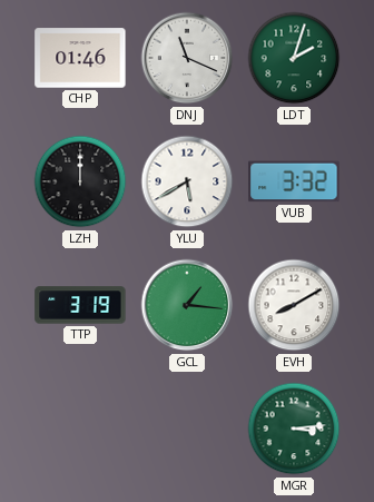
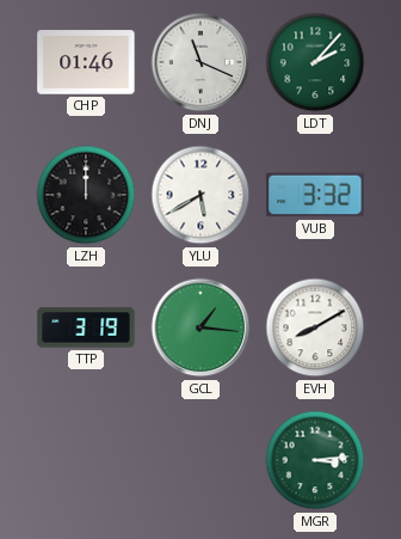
LDT: 2:03 -> 2:07 (315, 62)
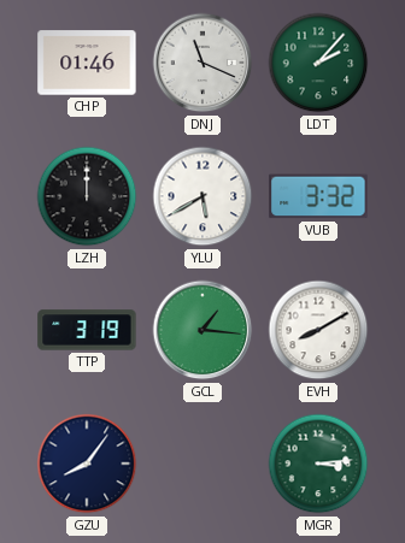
GZU: none -> 8:06 (87, 464)
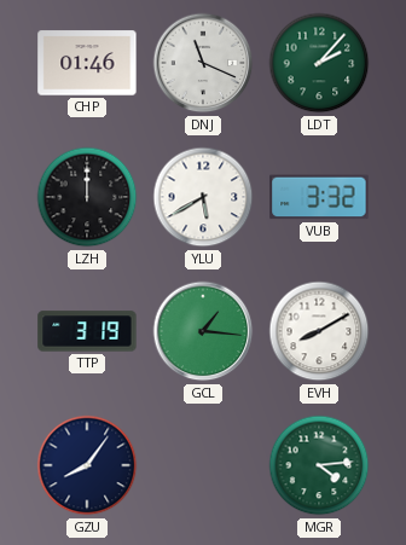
MGR: 3:14 -> 4:14 (319, 465)
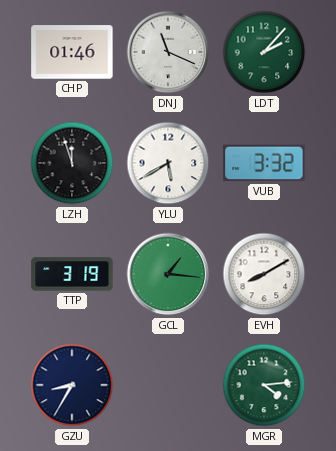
LZH: 12:00 -> 11:57 (72, 163)
GZU: 8:06 -> 8:35 (72, 385)
